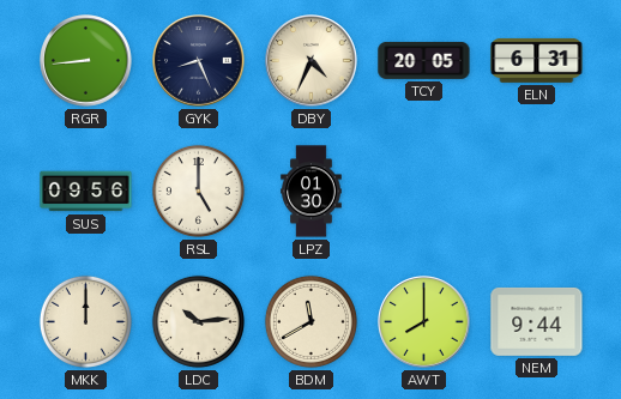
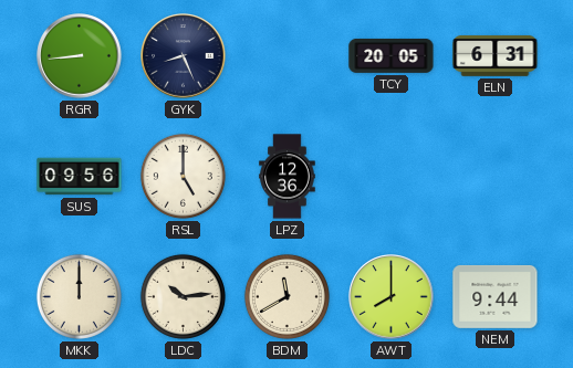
DBY: 4:34 -> none (312, 61)
LPZ: 01:30 -> 12:36 (288, 177)
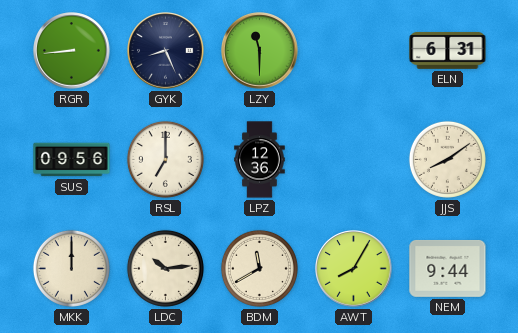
LZY: none -> 11:30 (260, 51)
TCY: 20:05 -> none (392, 56)
RSL: 5:00 -> 7:00 (165, 159)
JJS: none -> 8:09 (447, 159)
AWT: 8:00 -> 8:05 (354, 269)
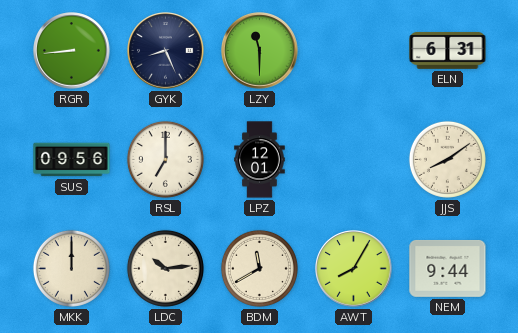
LPZ: 12:36 -> 12:01 (260, 160)
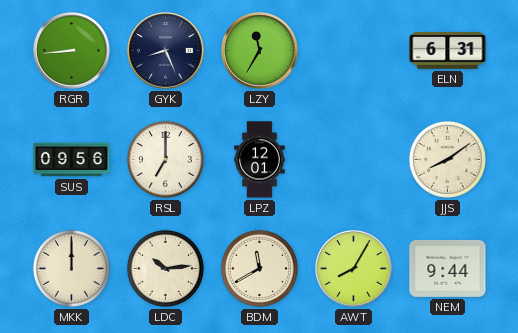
LZY: 11:30 -> 11:35 (260, 51)
